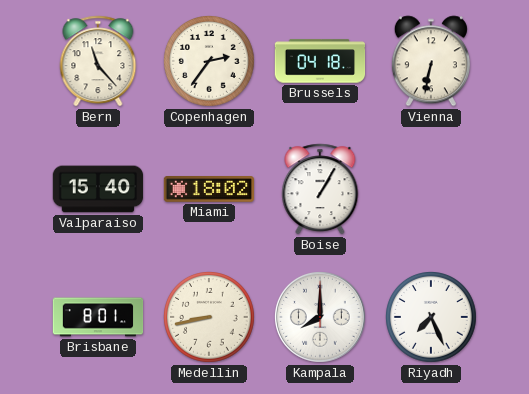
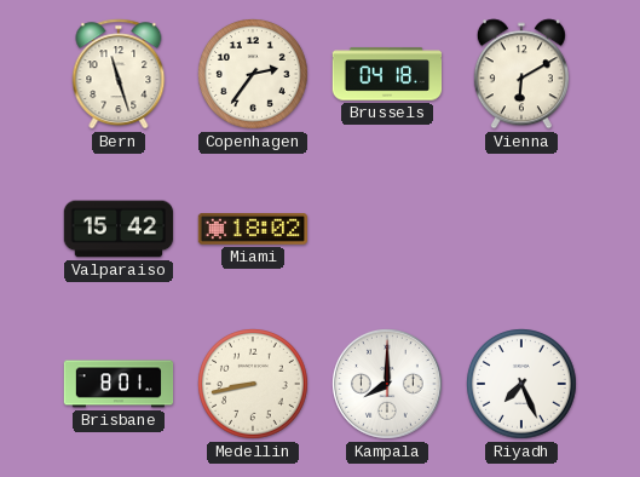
Bern: 11:23 -> 11:27 (119, 74)
Vienna: 6:32 -> 6:10 (521, 74)
Valparaiso: 15:40 -> 15:42 (119, 229)
Boise: 1:05 -> none (320, 189)
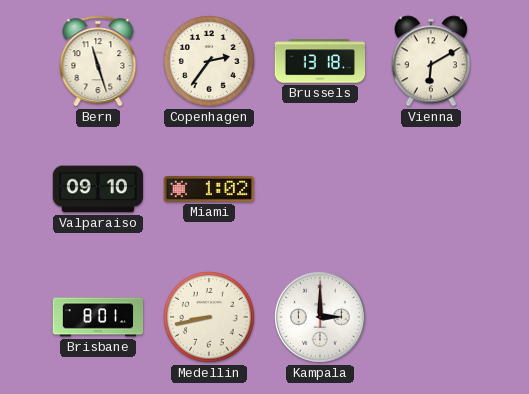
Brussels: 04:18 -> 13:18 (320, 61)
Valparaiso: 15:42 -> 09:10 (98, 189)
Miami: 18:02 -> 1:02 (209, 189)
Kampala: 8:00 -> 3:00 (320, 317)
Riyadh: 7:26 -> none (523, 385)
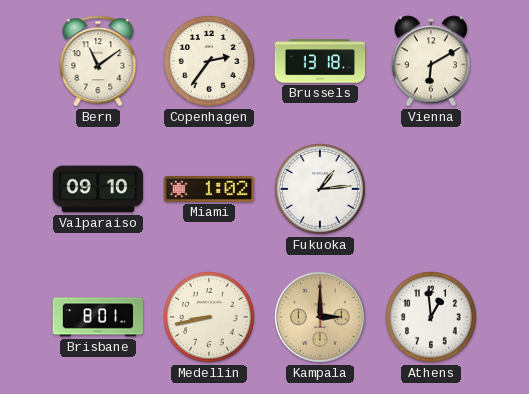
Bern: 11:27 -> 11:09 (98, 61)
Fukuoka: none -> 1:14 (321, 190)
Kampala dial: white -> champagne (320, 317)
Athens: none -> 12:59 (432, 318)
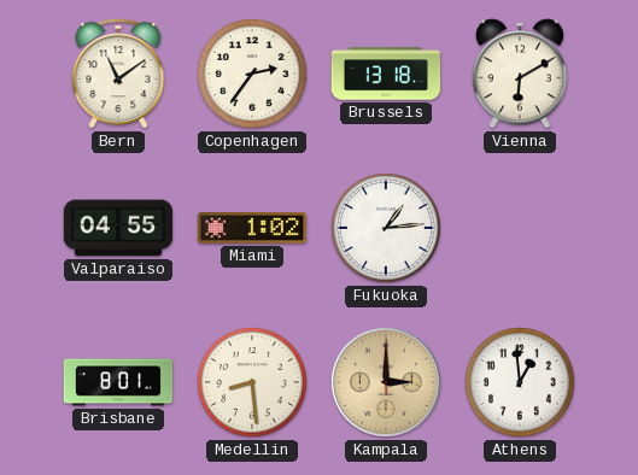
Valparaiso: 09:10 -> 04:55 (118, 228)
Medellin: 8:43 -> 8:29 (253, 383)
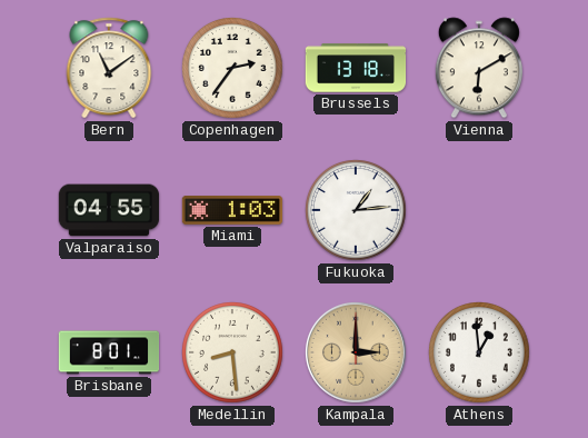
Miami: 1:02 -> 1:03 (232, 210)
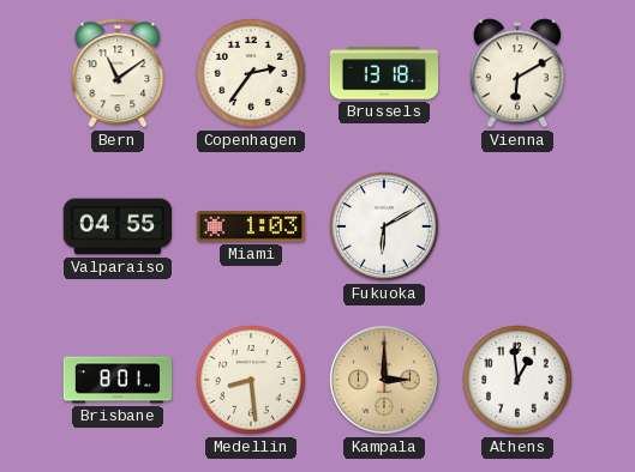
Fukuoka: 1:14 -> 6:10 (385, 228)
